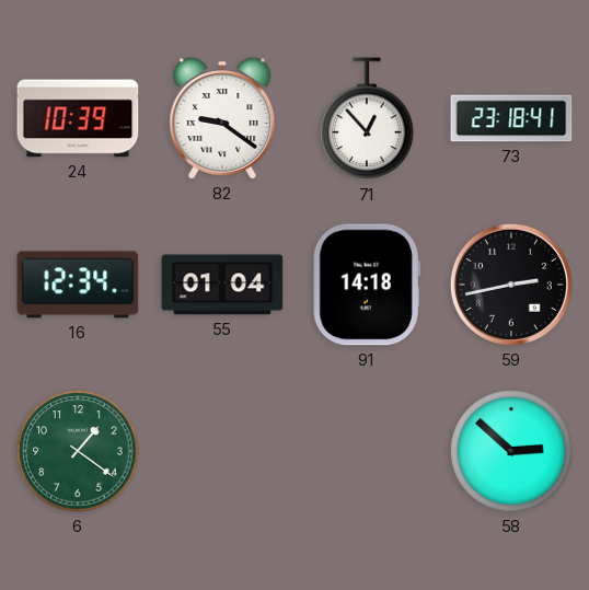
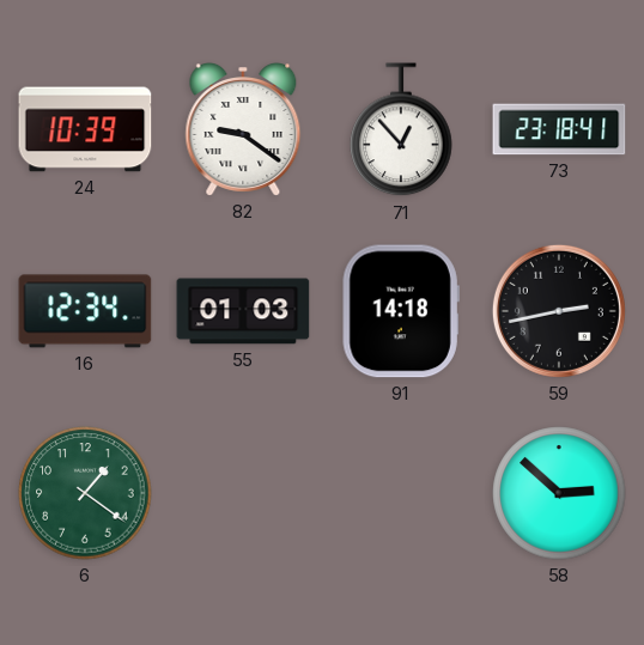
55: 01:04 -> 01:03 (243, 311)
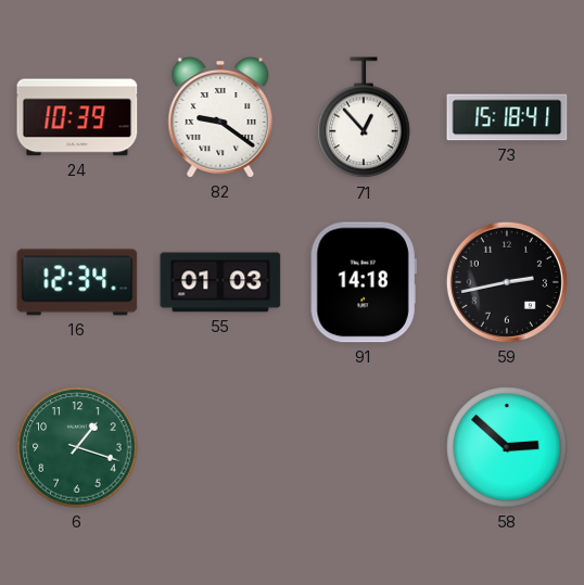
73: 23:18 -> 15:18 (507, 117)
6: 1:21 -> 1:18 (77, 447)
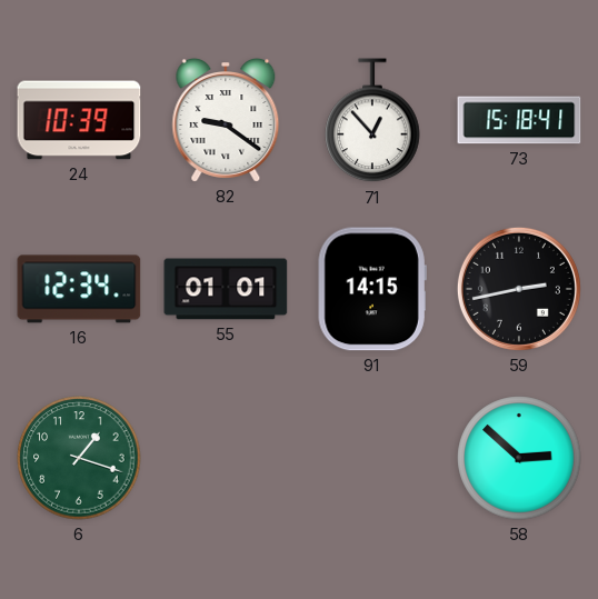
55: 01:03 -> 01:01 (226, 289)
91: 14:18 -> 14:15 (372, 289)
